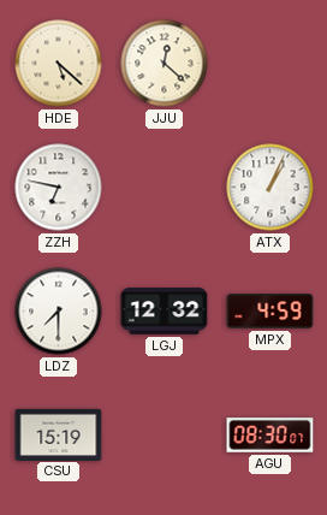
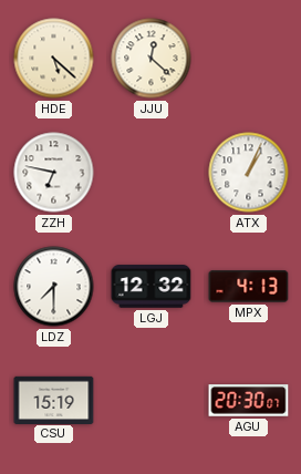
MPX: 4:59 -> 4:13 (249, 287)
AGU: 08:30 -> 20:30 (249, 401)
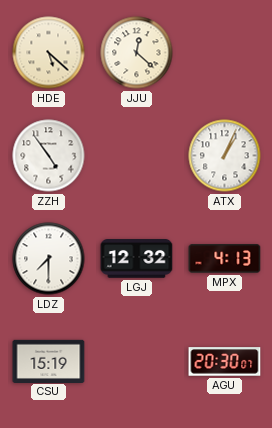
ZZH: 6:47 -> 4:54 (49, 156)
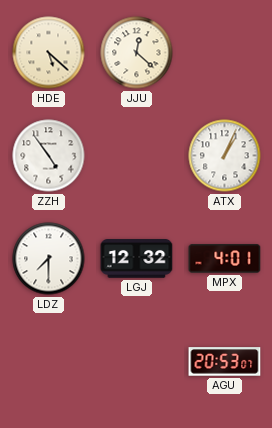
MPX: 4:13 -> 4:01 (225, 259)
CSU: 15:19 -> none (49, 361)
AGU: 20:30 -> 20:53 (225, 362)
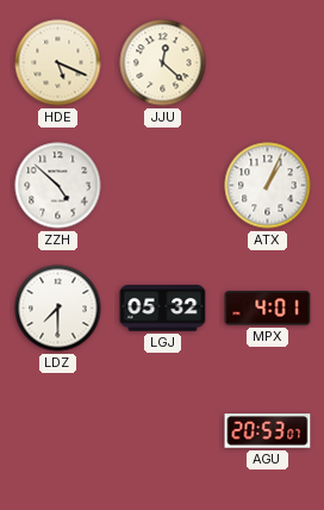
HDE: 5:22 -> 5:19 (58, 63)
ZZH: 4:54 -> 4:52 (58, 186)
LGJ: 12:32 -> 05:32 (163, 309)
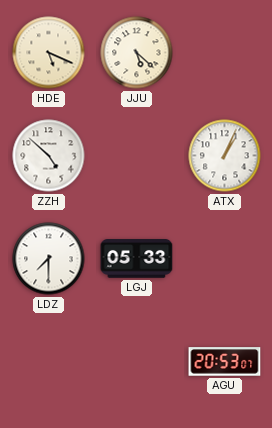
JJU: 12:22 -> 5:22 (137, 53)
LGJ: 05:32 -> 05:33 (137, 259)
MPX: 4:01 -> none (268, 309)
